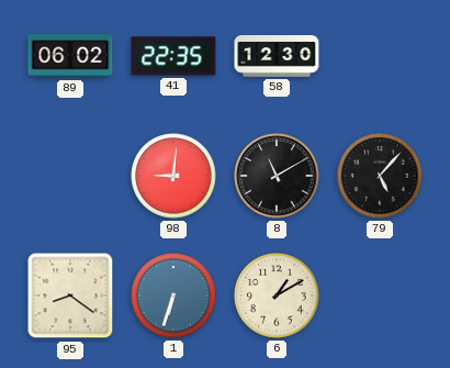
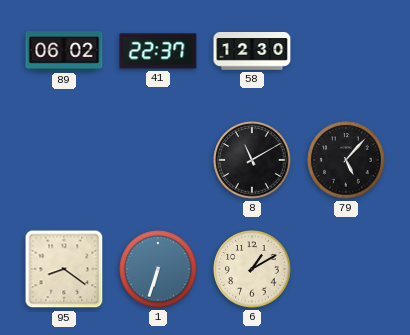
41: 22:35 -> 22:37 (158, 51)
98: 9:01 -> none (173, 176)
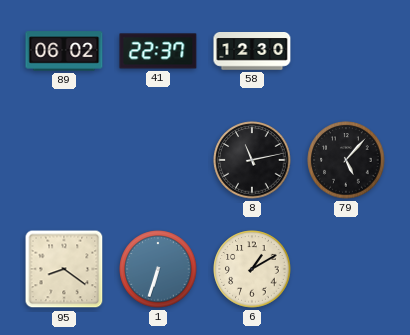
8: 11:10 -> 11:13 (252, 160)
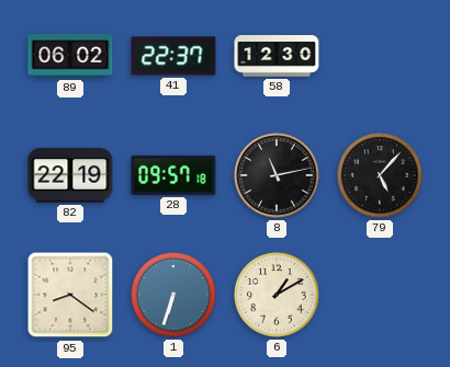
82: none -> 22:19 (70, 175)
28: none -> 09:57 (173, 175)
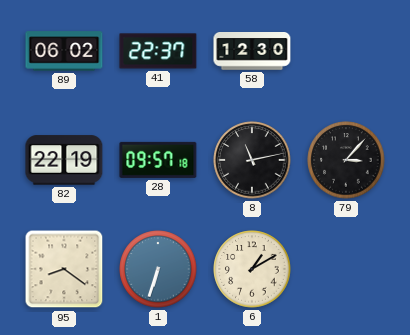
79: 5:07 -> 3:07 (346, 160)
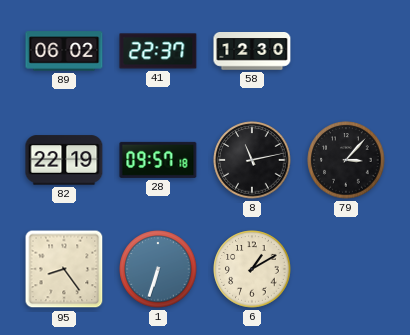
95: 8:21 -> 8:24 (64, 269)
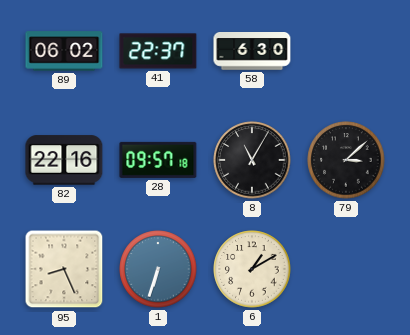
58: 12:30 -> 6:30 (252, 51)
82: 22:19 -> 22:16 (64, 160)
8: 11:13 -> 11:05 (252, 160)
79: 3:07 -> 3:08 (346, 160)
95: 8:24 -> 8:26 (64, 269)
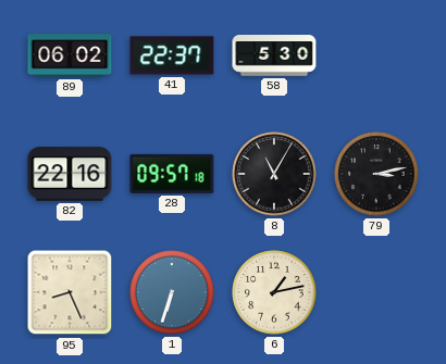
58: 6:30 -> 5:30 (274, 55)
79: 3:08 -> 3:13 (376, 174)
6: 1:10 -> 1:13 (274, 292)
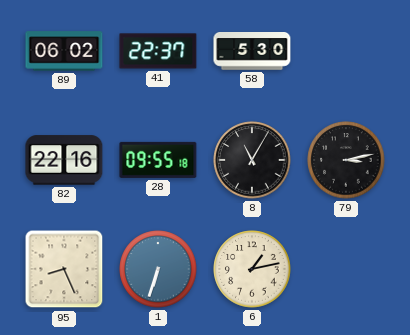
28: 09:57 -> 09:55 (158, 160)
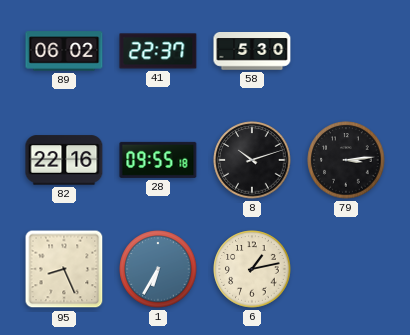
8: 11:05 -> 10:12 (252, 160)
79: 3:13 -> 3:14 (346, 160)
1: 6:33 -> 6:35 (158, 269)
